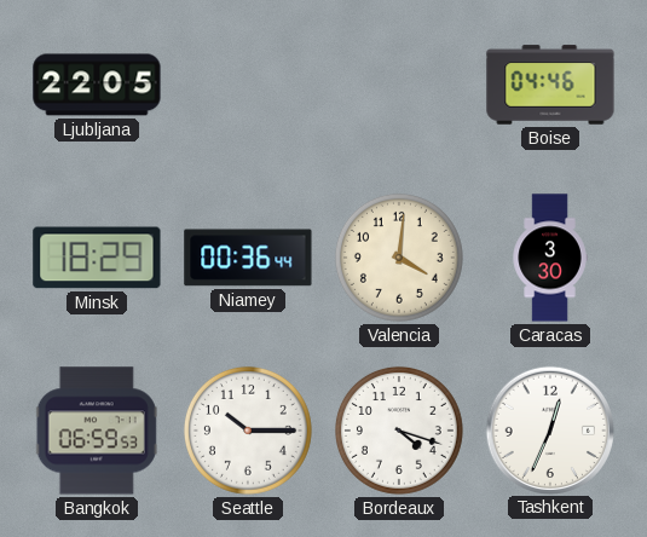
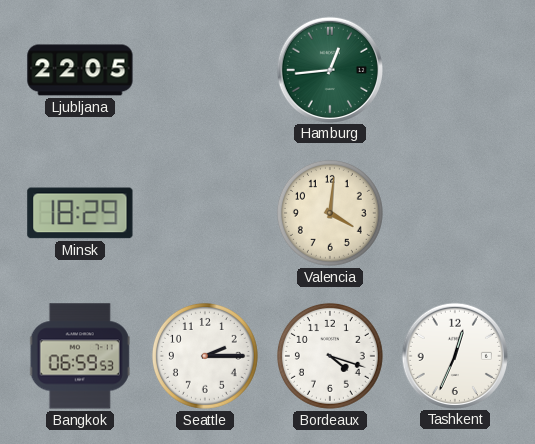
Hamburg: none -> 12:44 (329, 69)
Boise: 04:46 -> none (550, 85)
Niamey: 00:36 -> none (248, 258)
Caracas: 3:30 -> none (550, 258)
Seattle: 10:15 -> 2:15 (205, 356)
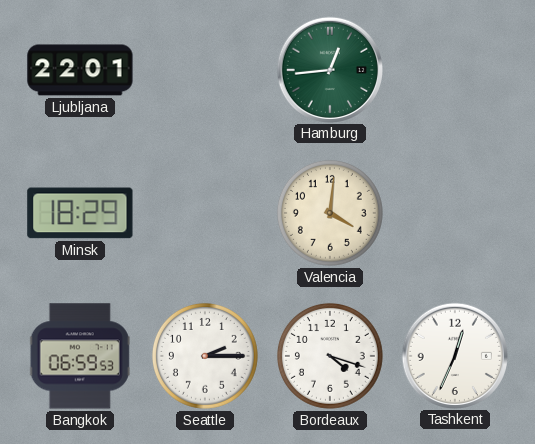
Ljubljana: 22:05 -> 22:01 (80, 70)
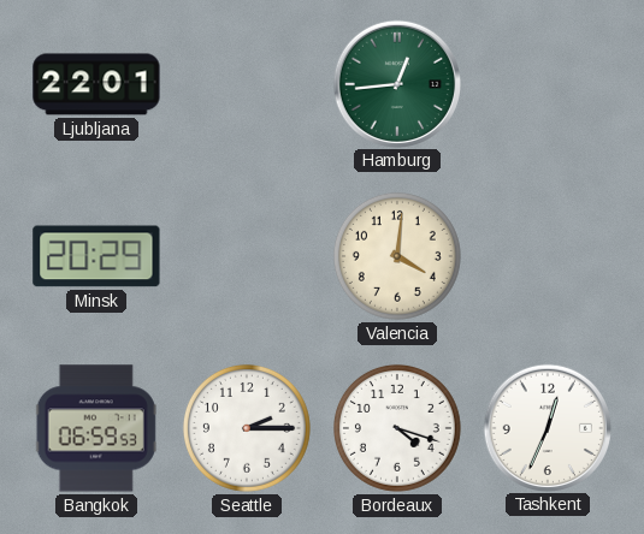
Minsk: 18:29 -> 20:29 (96, 256)
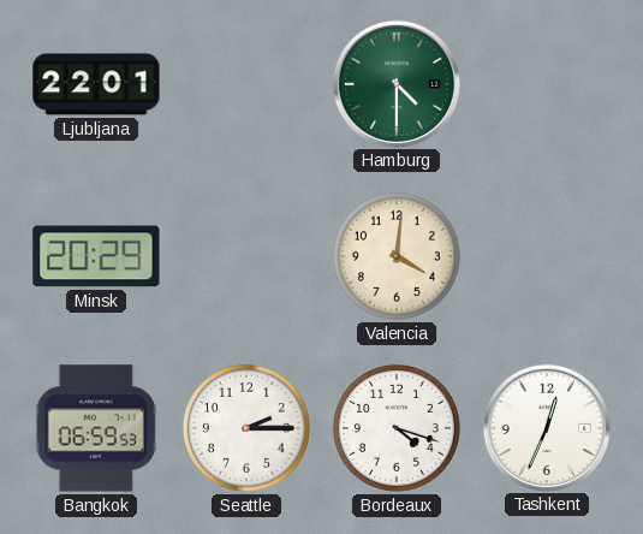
Hamburg: 12:44 -> 4:30 (395, 83)
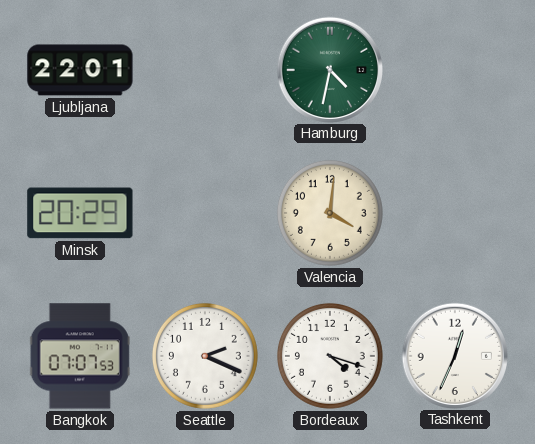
Hamburg: 4:30 -> 4:32 (329, 69)
Bangkok: 06:59 -> 07:07 (80, 356)
Seattle: 2:15 -> 2:19 (205, 356)
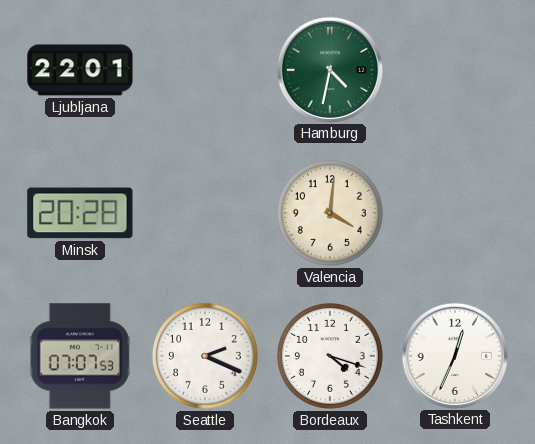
Minsk: 20:29 -> 20:28 (80, 213)
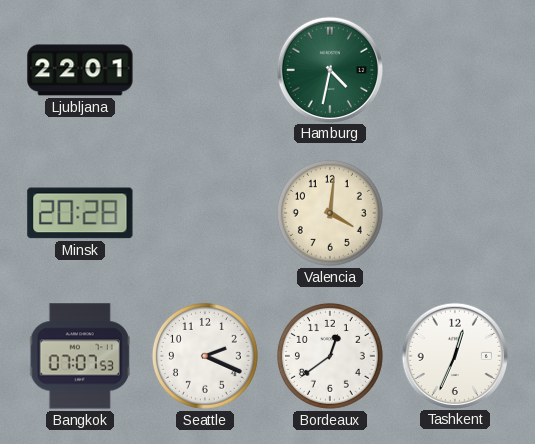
Bordeaux: 4:18 -> 12:39 (330, 356)
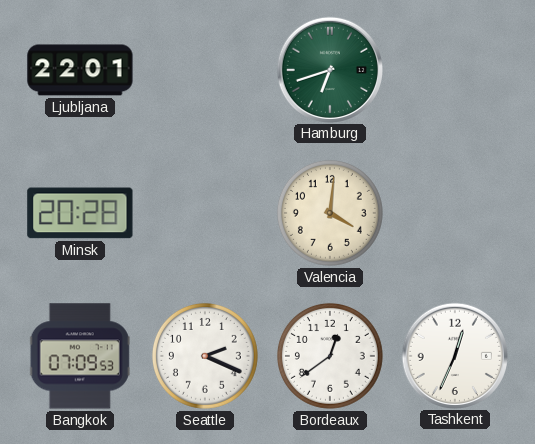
Hamburg: 4:32 -> 6:42 (329, 69)
Bangkok: 07:07 -> 07:09 (80, 356)
